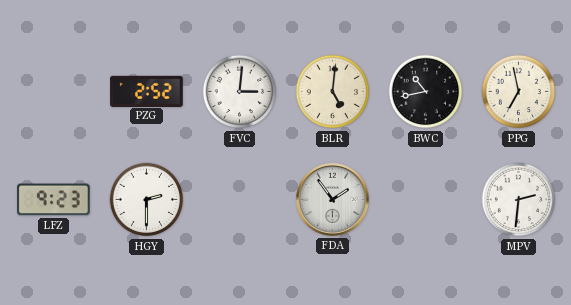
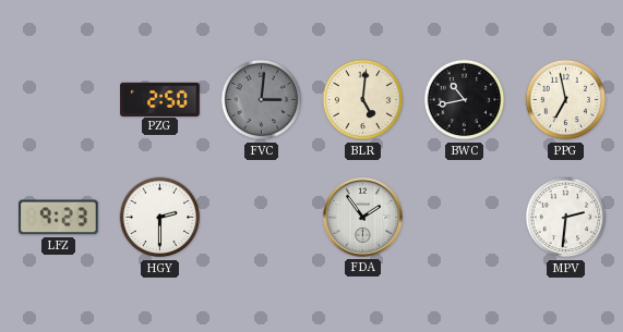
PZG: 2:52 -> 2:50 (160, 99)
FVC dial: white -> grey (262, 100)
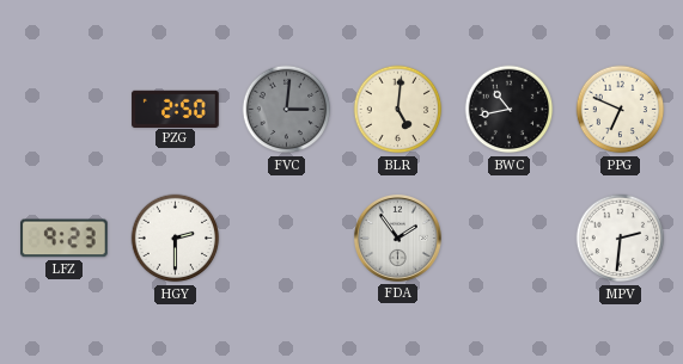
PPG: 6:58 -> 6:49 (621, 110)
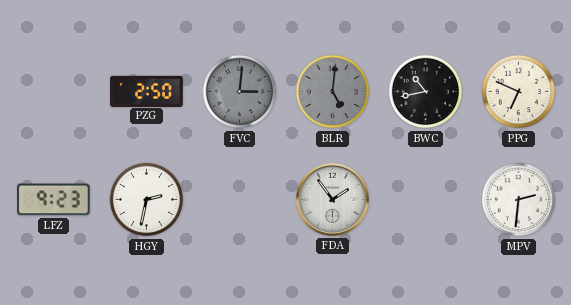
BLR dial: cream -> grey (333, 92)
HGY: 2:30 -> 2:32 (147, 200)
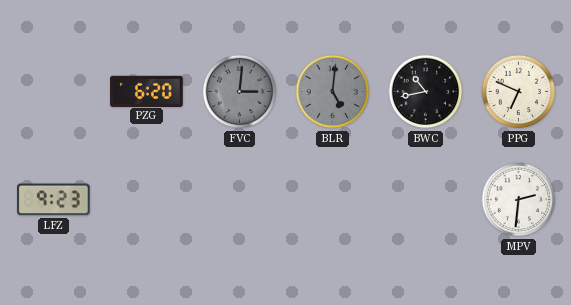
PZG: 2:50 -> 6:20 (147, 91)
HGY: 2:32 -> none (147, 200)
FDA: 1:54 -> none (332, 199)
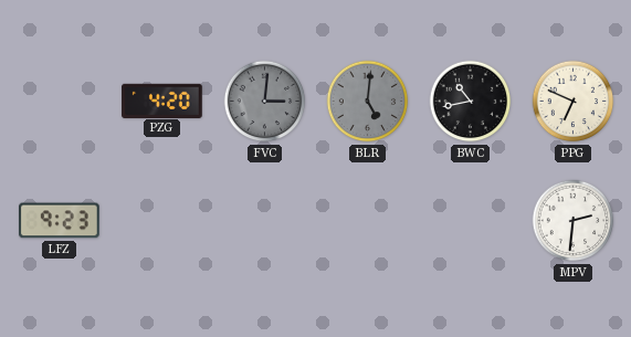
PZG: 6:20 -> 4:20 (162, 101)
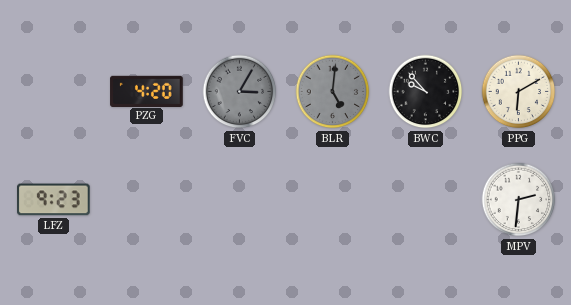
FVC: 3:01 -> 3:05 (240, 92)
BWC: 10:43 -> 9:53 (426, 92)
PPG: 6:49 -> 6:10 (519, 92)
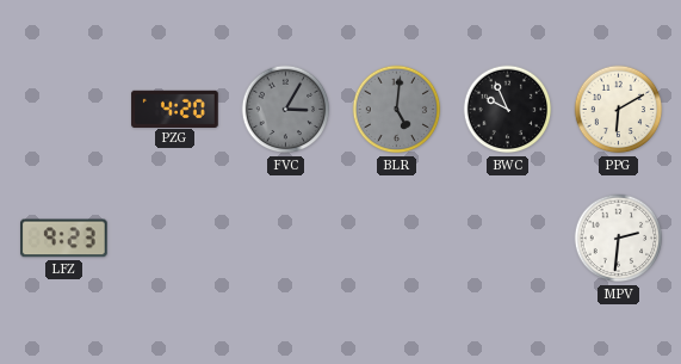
BWC: 9:53 -> 9:56 (508, 110)
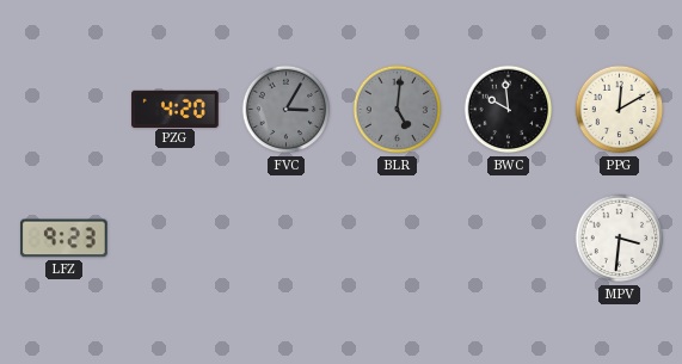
BWC: 9:56 -> 9:59 (509, 110)
PPG: 6:10 -> 12:10 (620, 110)
MPV: 2:31 -> 3:31 (620, 239)
